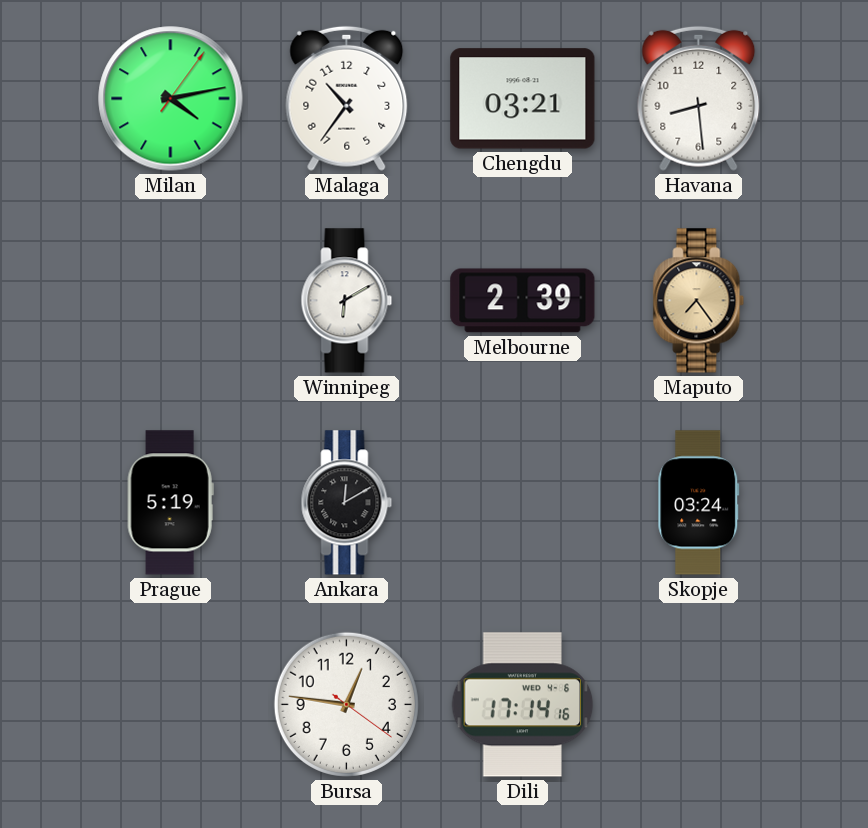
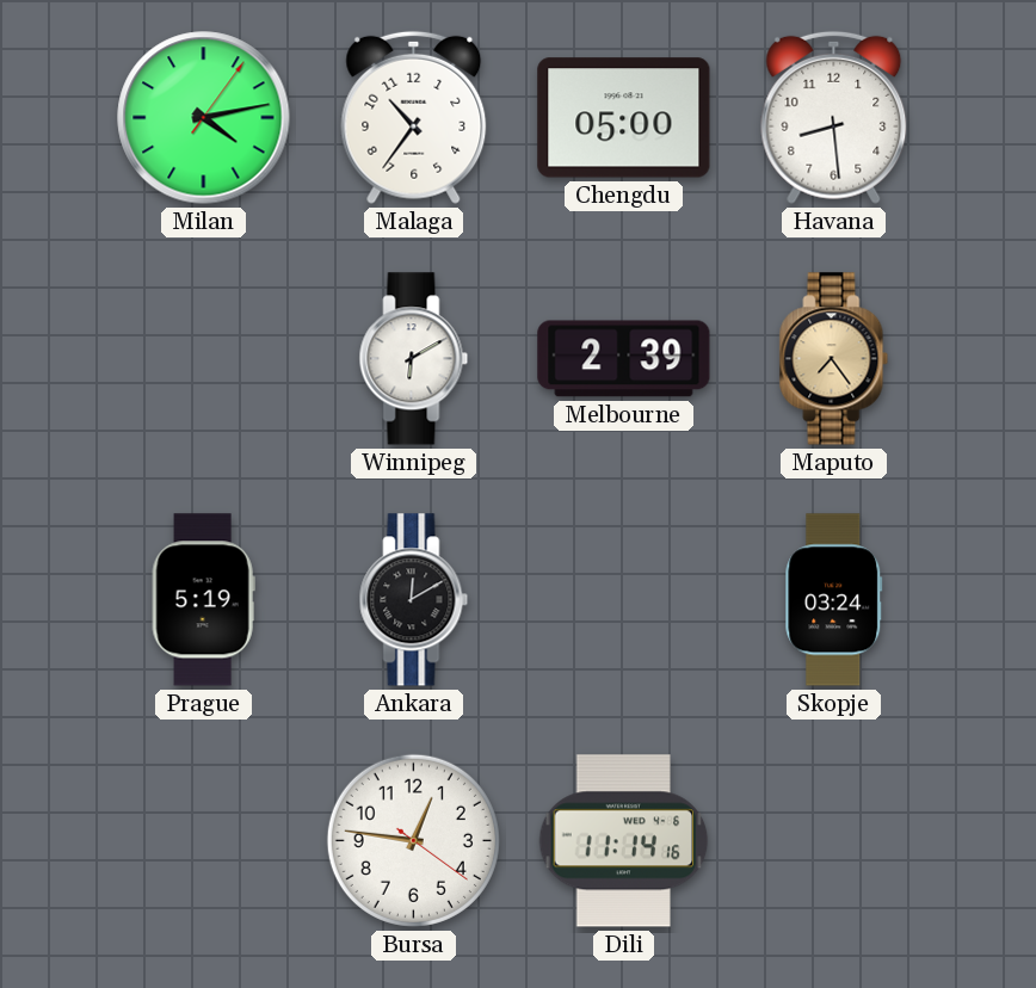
Chengdu: 03:21 -> 05:00 (624, 118)
Dili: 17:14 -> 11:14 (624, 841)
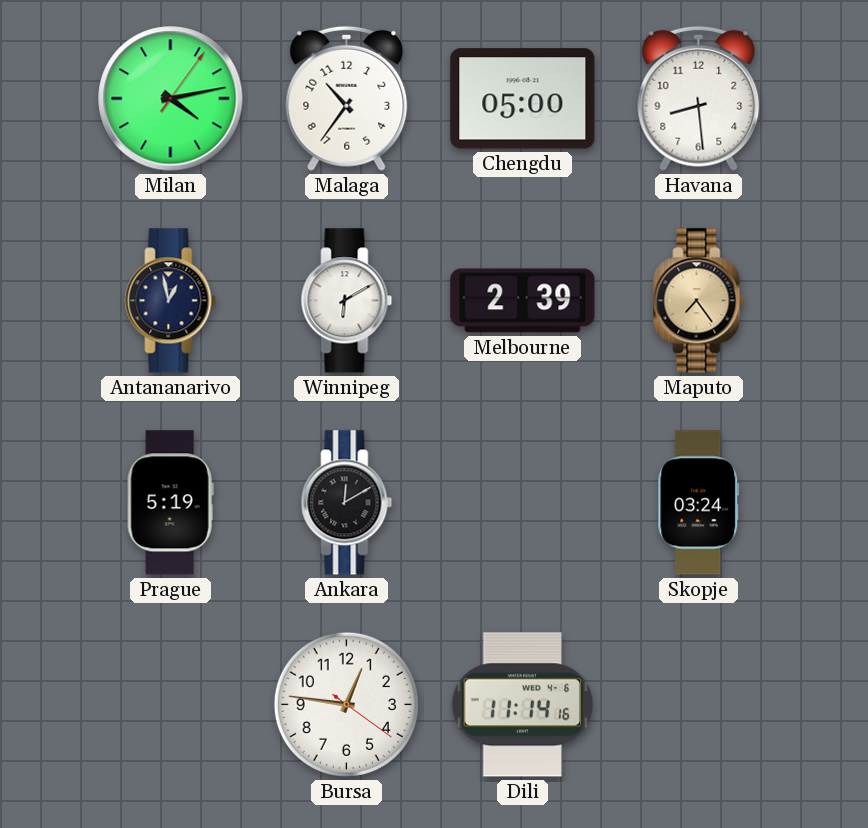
Antananarivo: none -> 12:58 (171, 301)
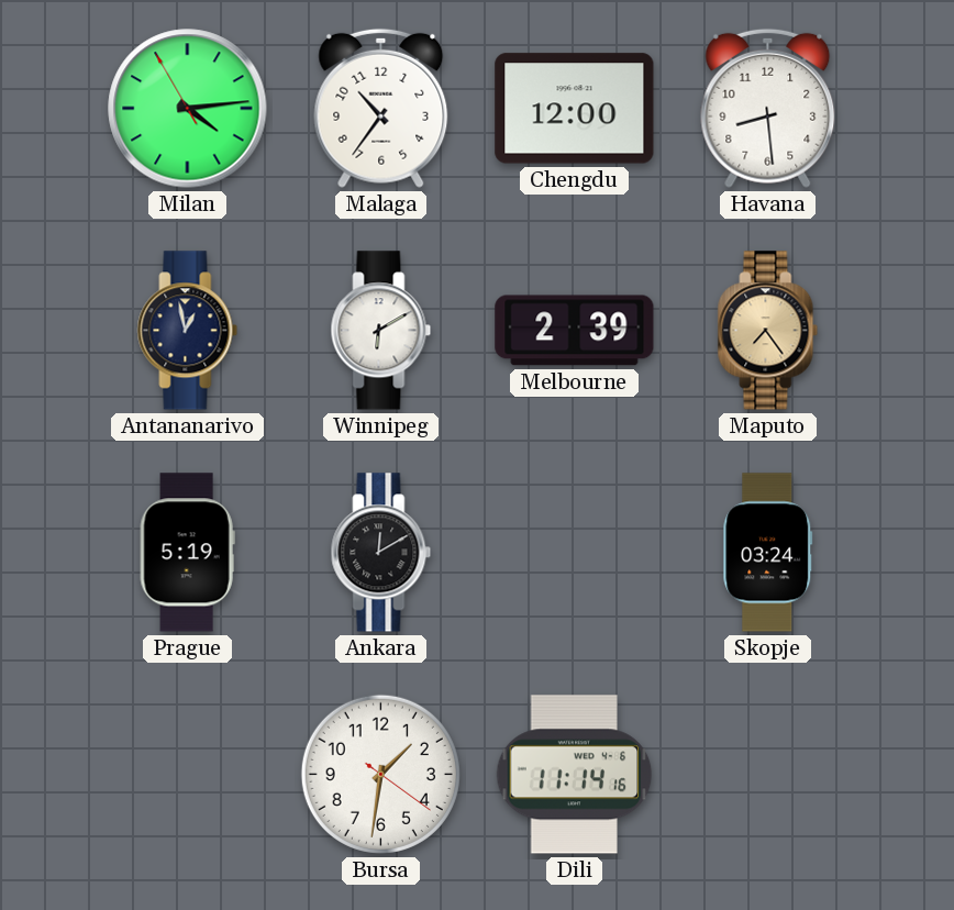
Milan: 4:13:06 -> 4:13:55 (188, 109)
Chengdu: 05:00 -> 12:00 (575, 109)
Bursa: 12:46 -> 1:31 (380, 774)
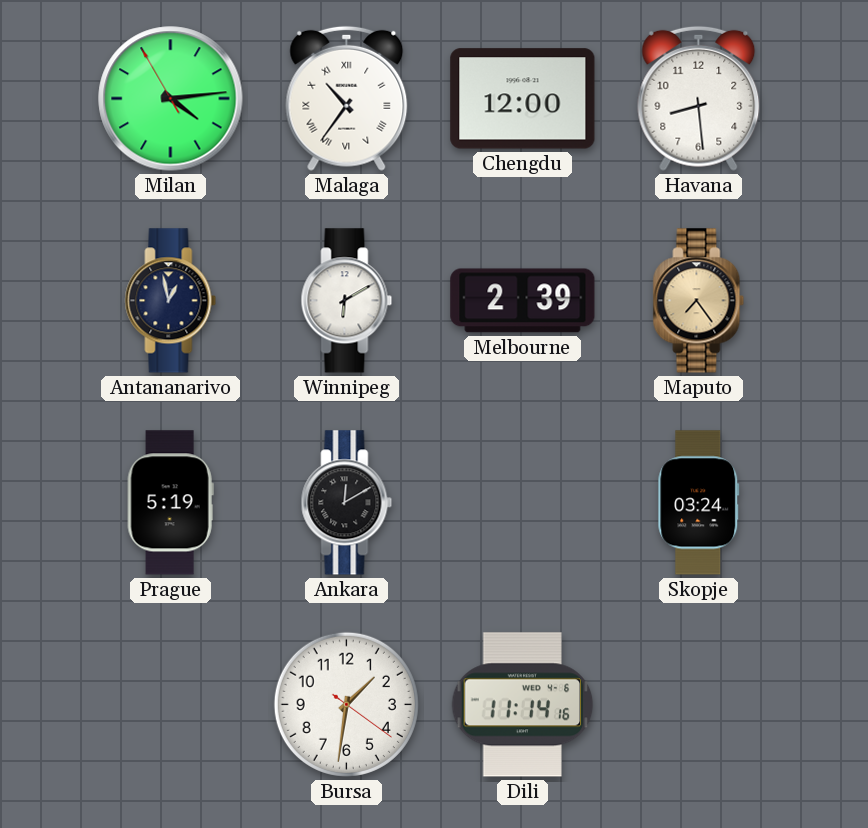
Malaga numerals: Arabic -> Roman (347, 98)
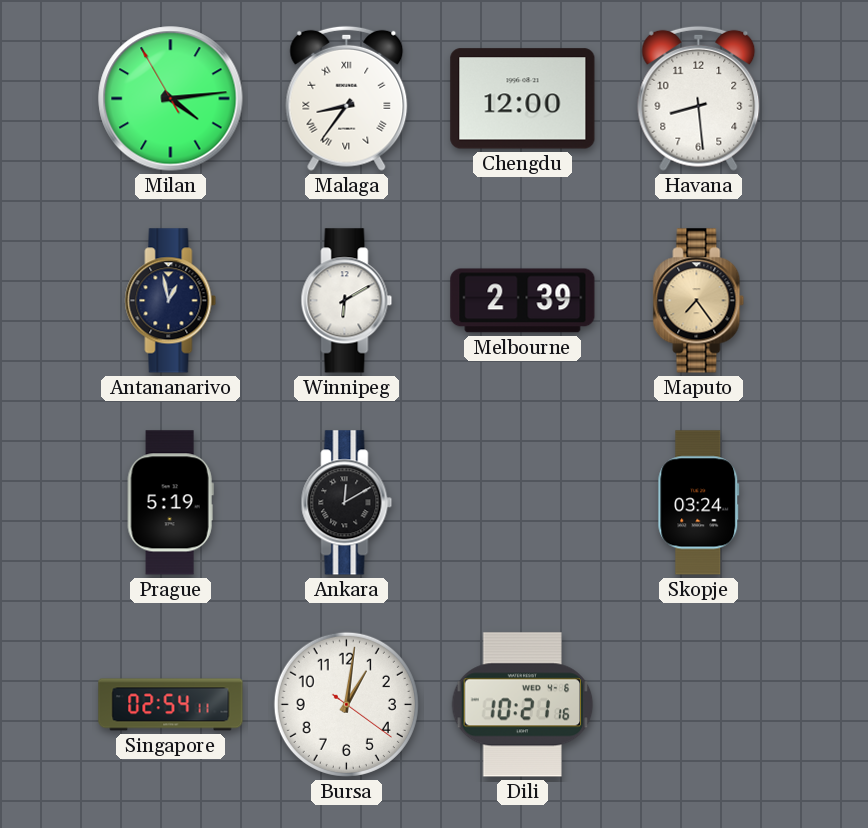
Malaga: 10:36 -> 8:36 (347, 98)
Singapore: none -> 02:54 (171, 705)
Bursa: 1:31 -> 1:01 (346, 704)
Dili: 11:14 -> 10:21 (523, 705)
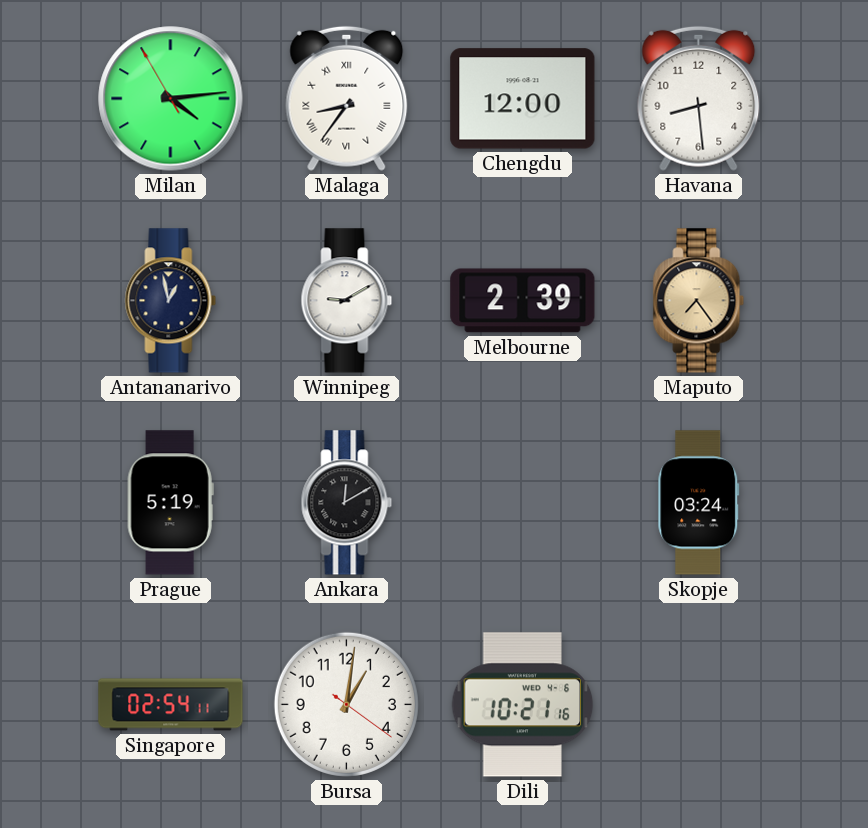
Winnipeg: 6:10 -> 9:10 (347, 301)
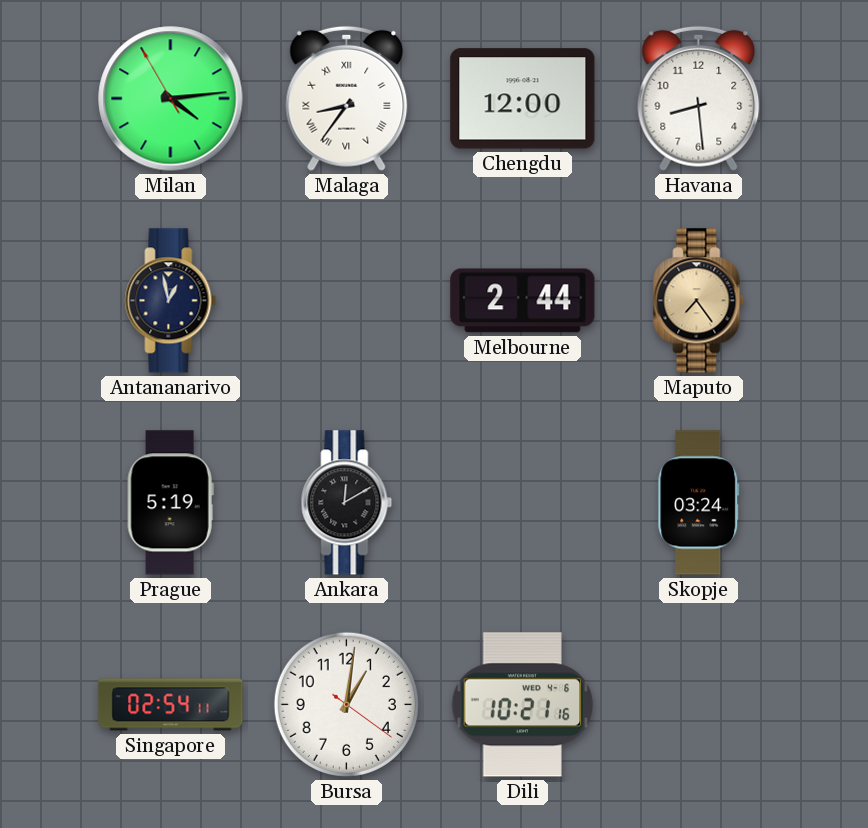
Winnipeg: 9:10 -> none (347, 301)
Melbourne: 2:39 -> 2:44 (523, 301)
